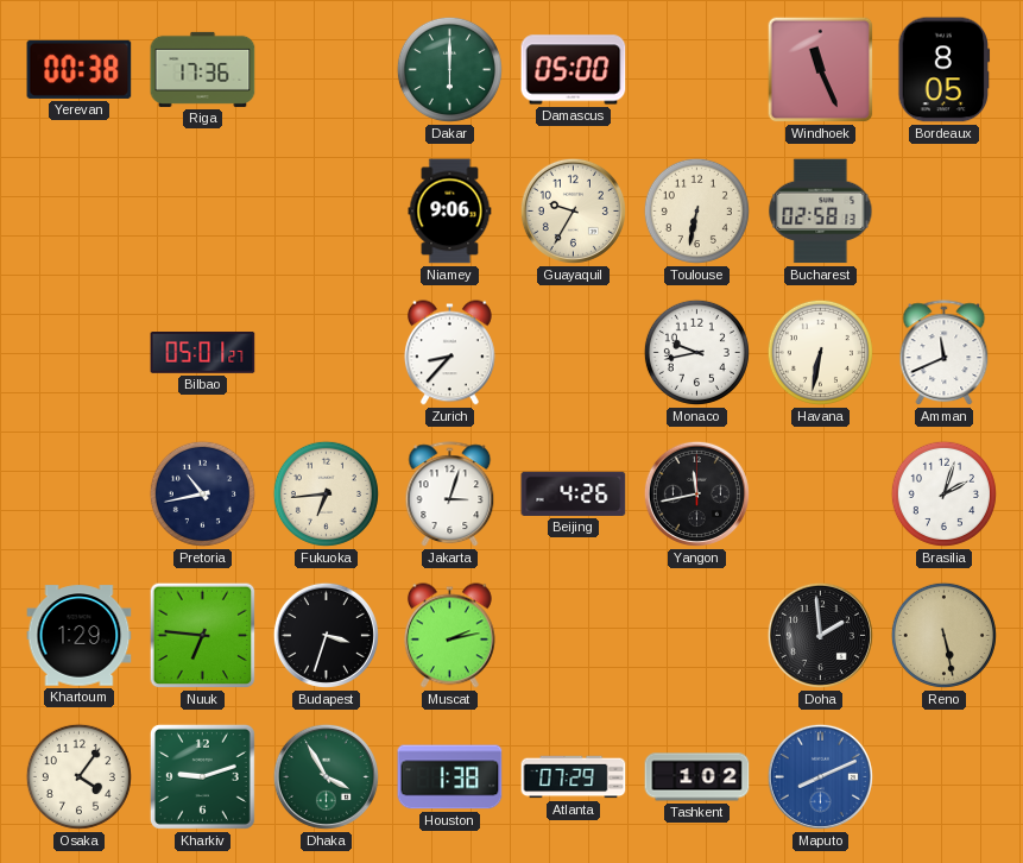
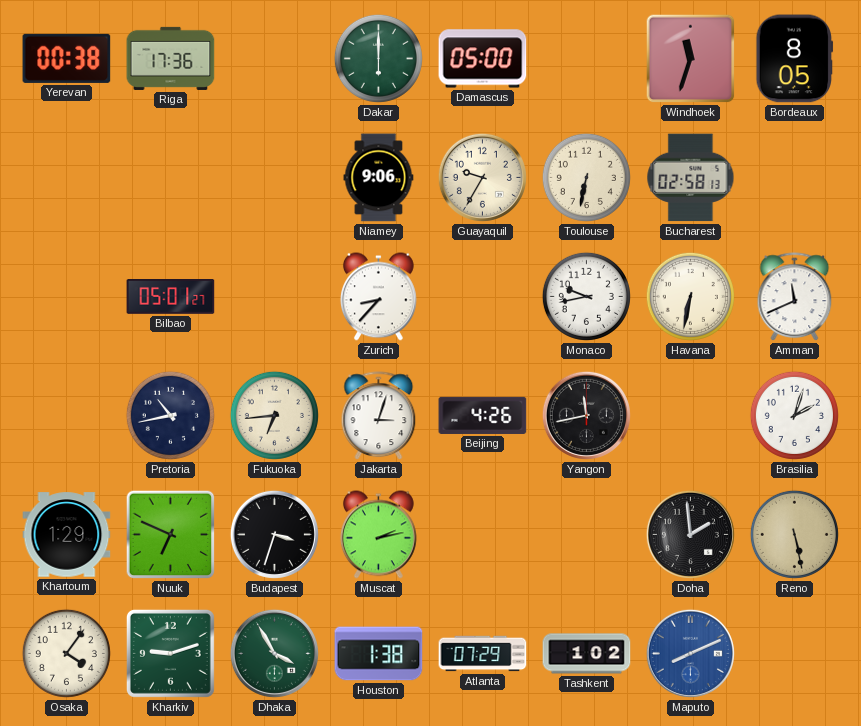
Windhoek: 11:26 -> 11:33 (691, 59)
Nuuk: 6:46 -> 6:49 (171, 535)
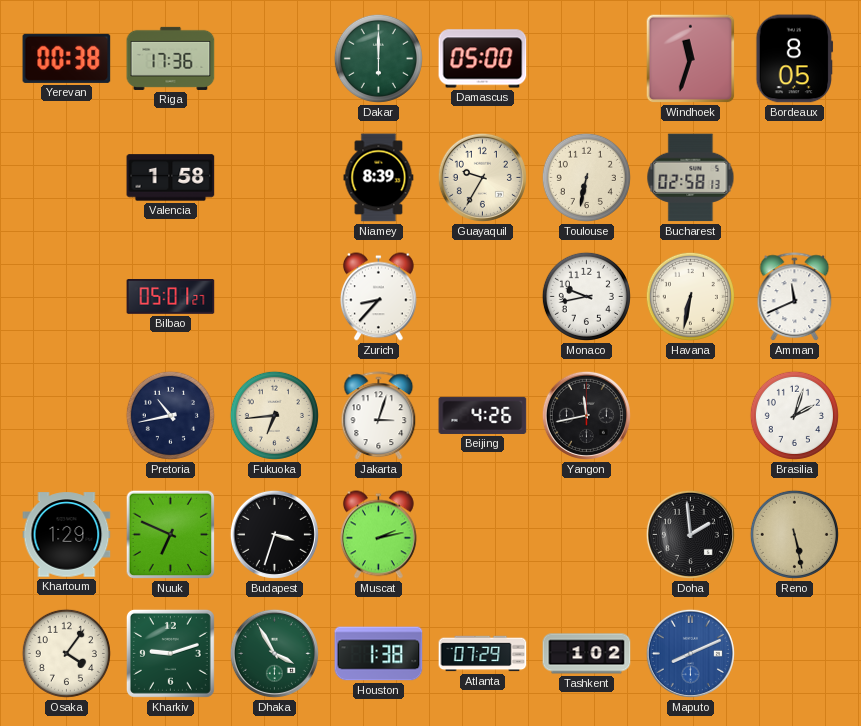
Valencia: none -> 1:58 (171, 178)
Niamey: 9:06 -> 8:39 (379, 178)
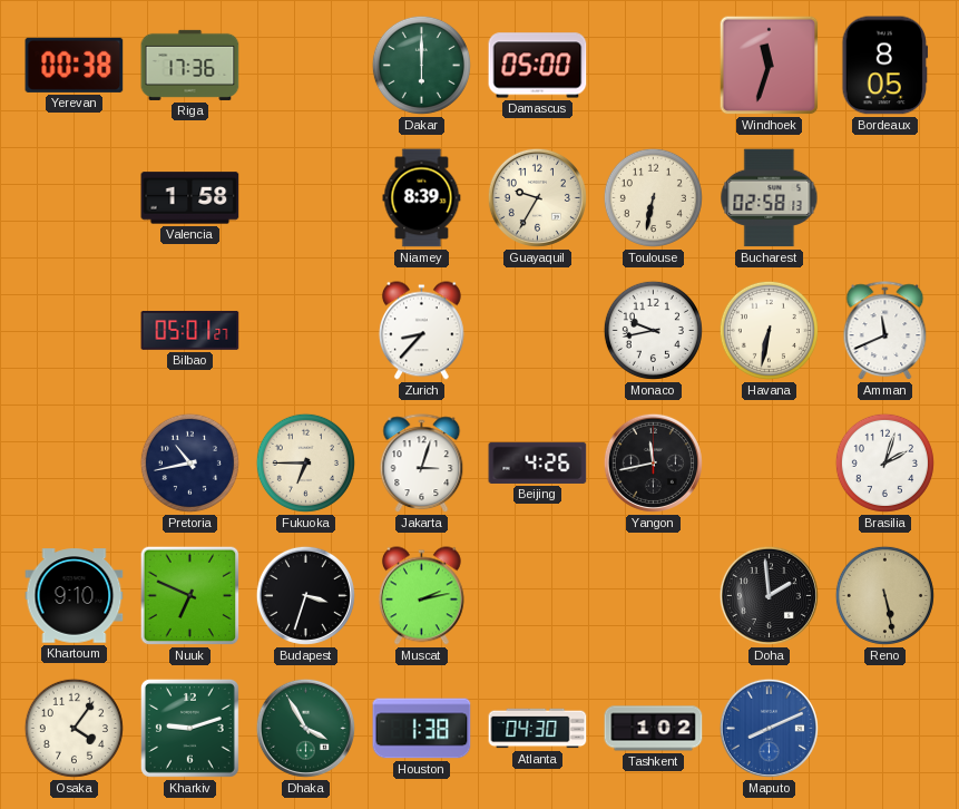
Fukuoka: 6:44 -> 6:45 (305, 462)
Khartoum: 1:29 -> 9:10 (75, 596)
Atlanta: 07:29 -> 04:30 (538, 729)
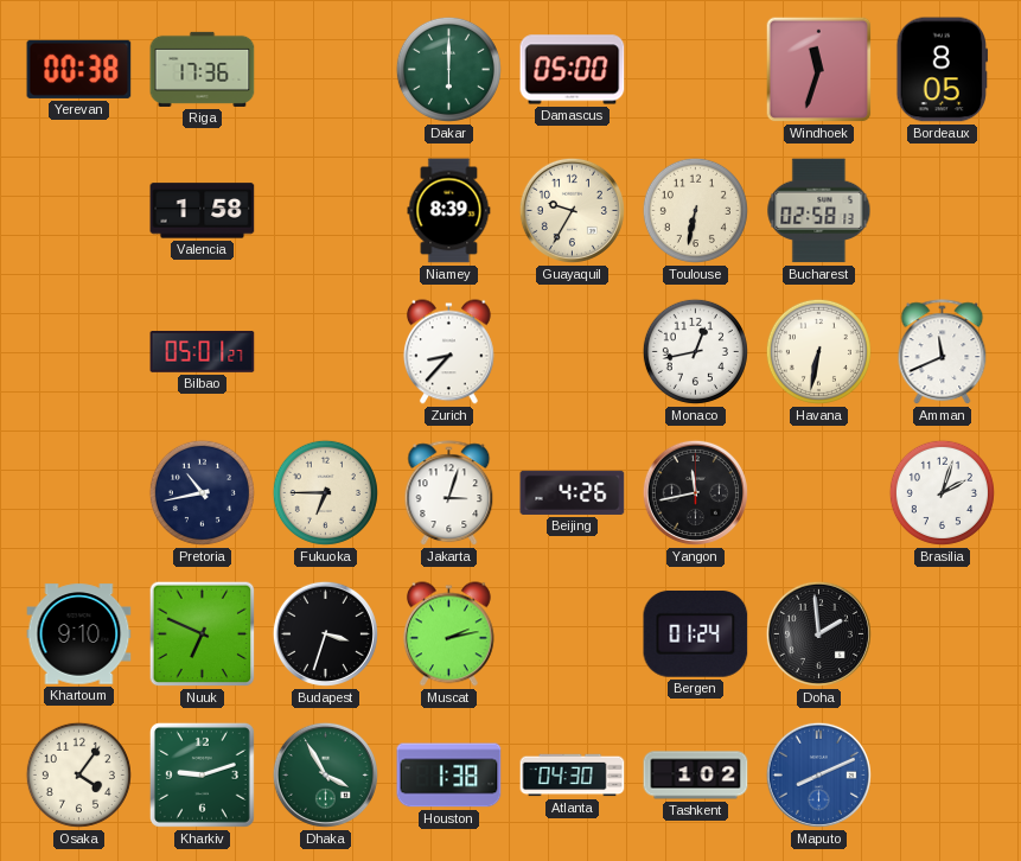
Monaco: 9:43 -> 12:43 (695, 351)
Bergen: none -> 01:24 (696, 634)
Reno: 5:28 -> none (884, 595)
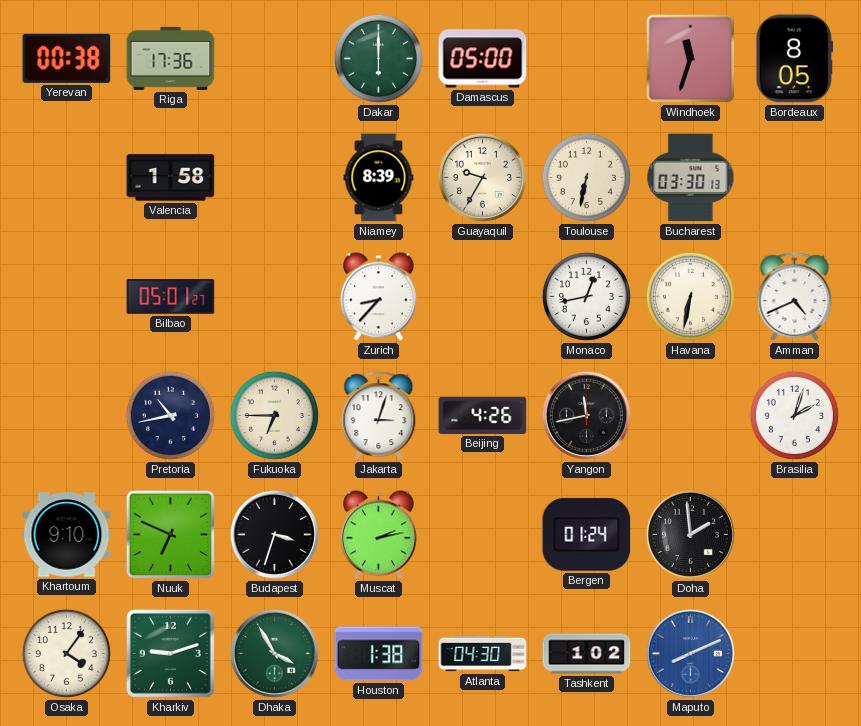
Bucharest: 02:58 -> 03:30 (691, 178)
Amman: 11:41 -> 4:41 (795, 297)
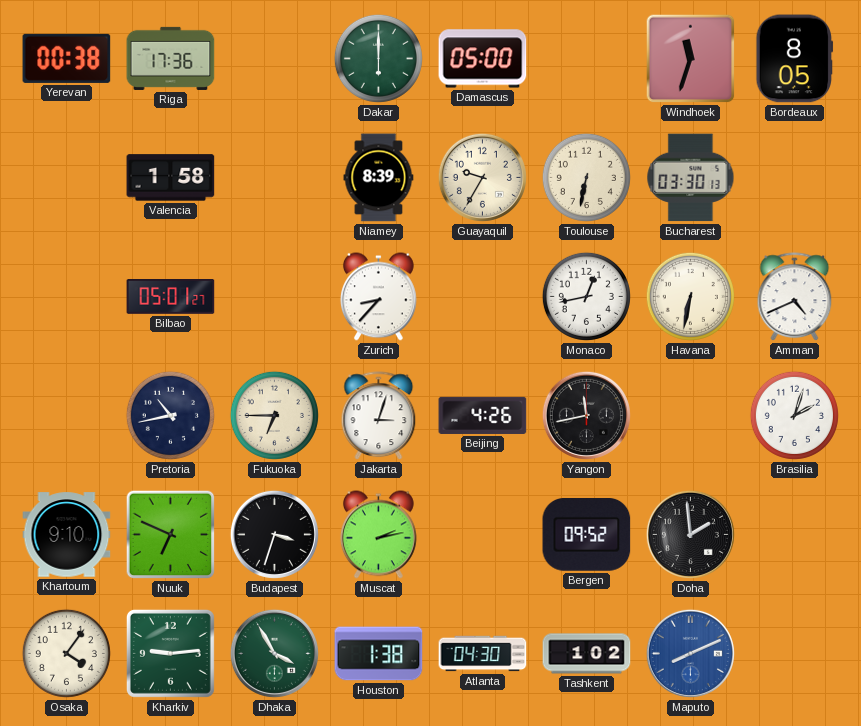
Bergen: 01:24 -> 09:52 (587, 535)
Kharkiv: 9:12 -> 9:14 (170, 653)
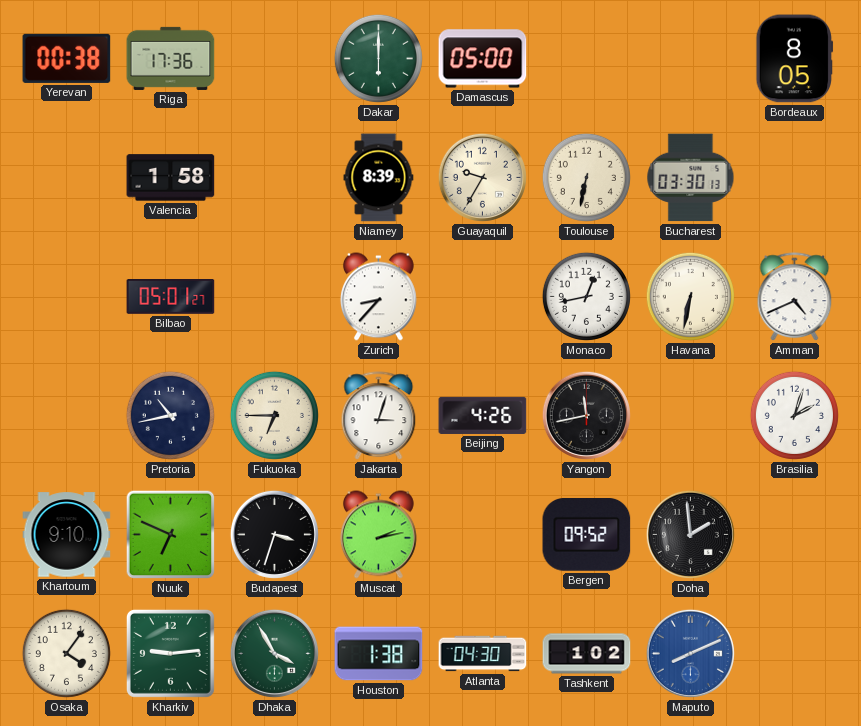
Windhoek: 11:33 -> none (691, 59)
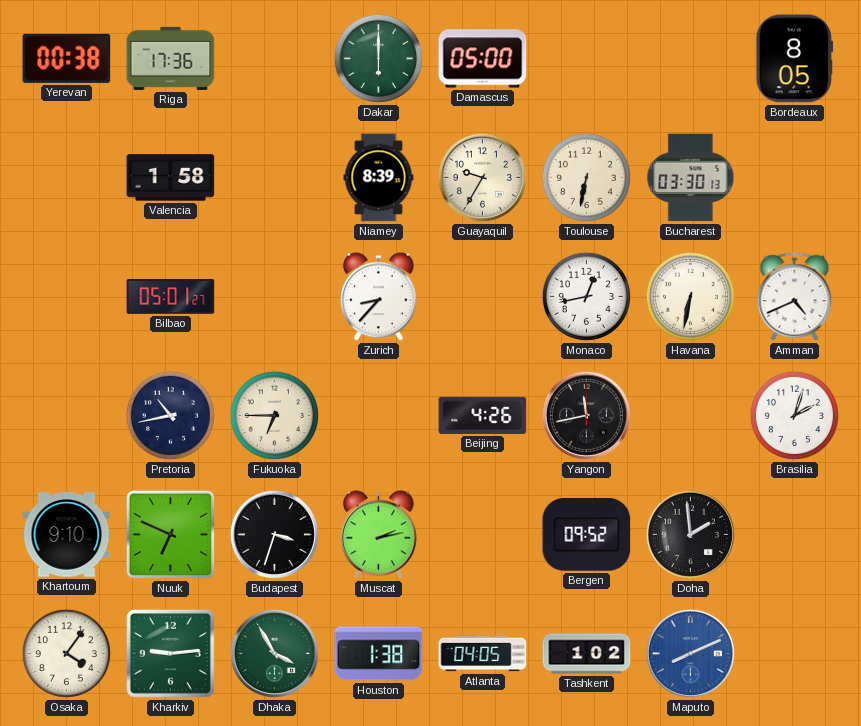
Jakarta: 3:03 -> none (379, 416)
Atlanta: 04:30 -> 04:05 (483, 654)
